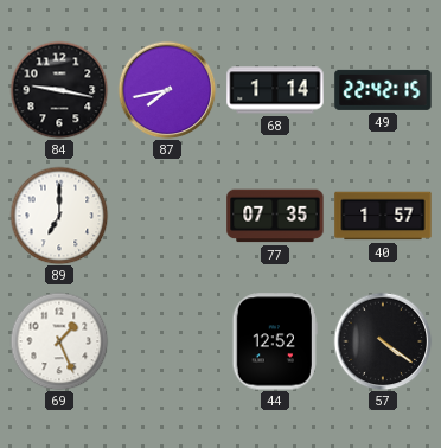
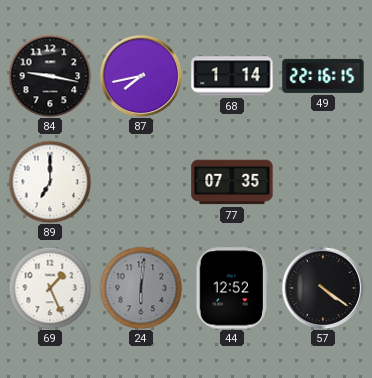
49: 22:42 -> 22:16 (323, 76)
40: 1:57 -> none (383, 216)
24: none -> 6:01 (141, 288)
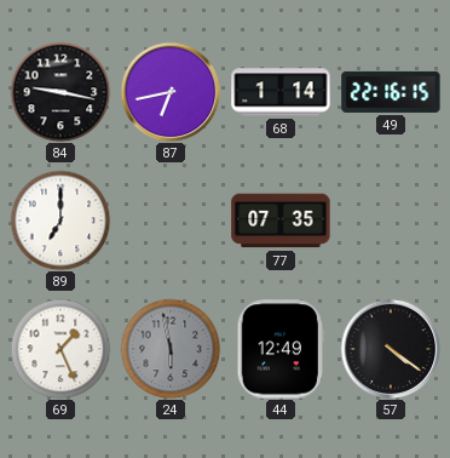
87: 7:43 -> 6:43 (171, 92)
24: 6:01 -> 5:58 (171, 349)
44: 12:52 -> 12:49 (281, 349)
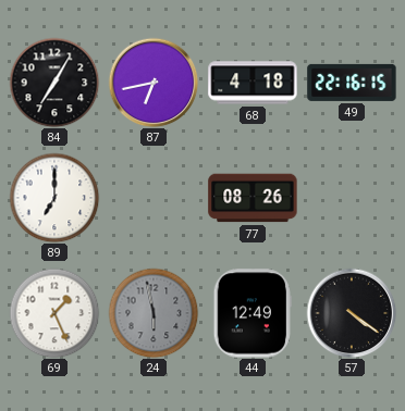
84: 9:17 -> 7:05 (54, 83)
68: 1:14 -> 4:18 (253, 83)
77: 07:35 -> 08:26 (253, 198)
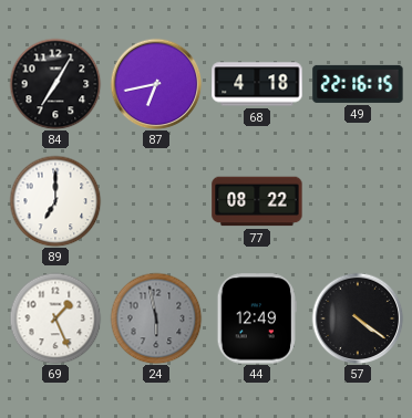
77: 08:26 -> 08:22 (257, 201)
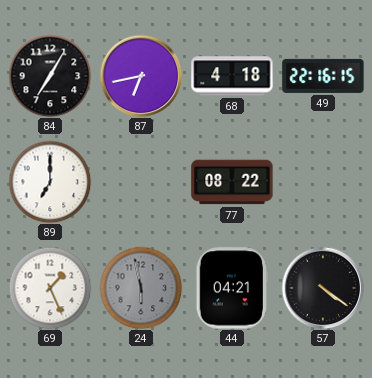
44: 12:49 -> 04:21 (232, 288)
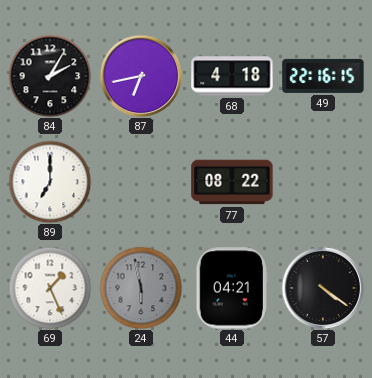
84: 7:05 -> 2:05 (50, 76)
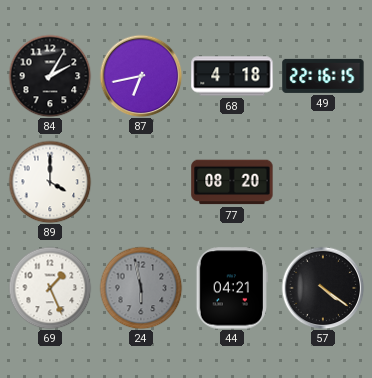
89: 7:00 -> 4:00 (50, 182)
77: 08:22 -> 08:20 (232, 182)
